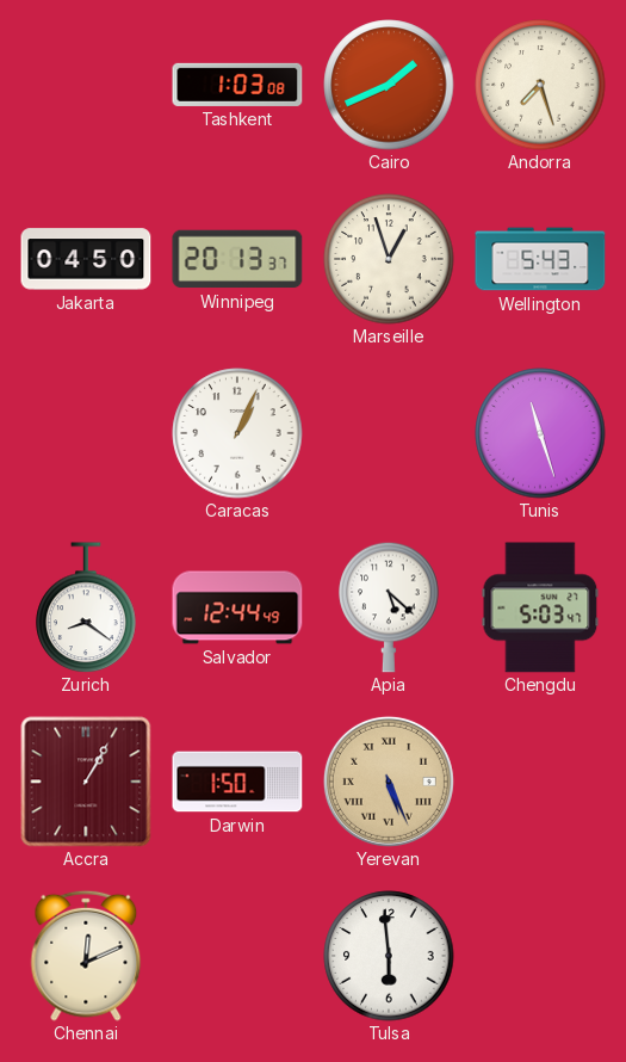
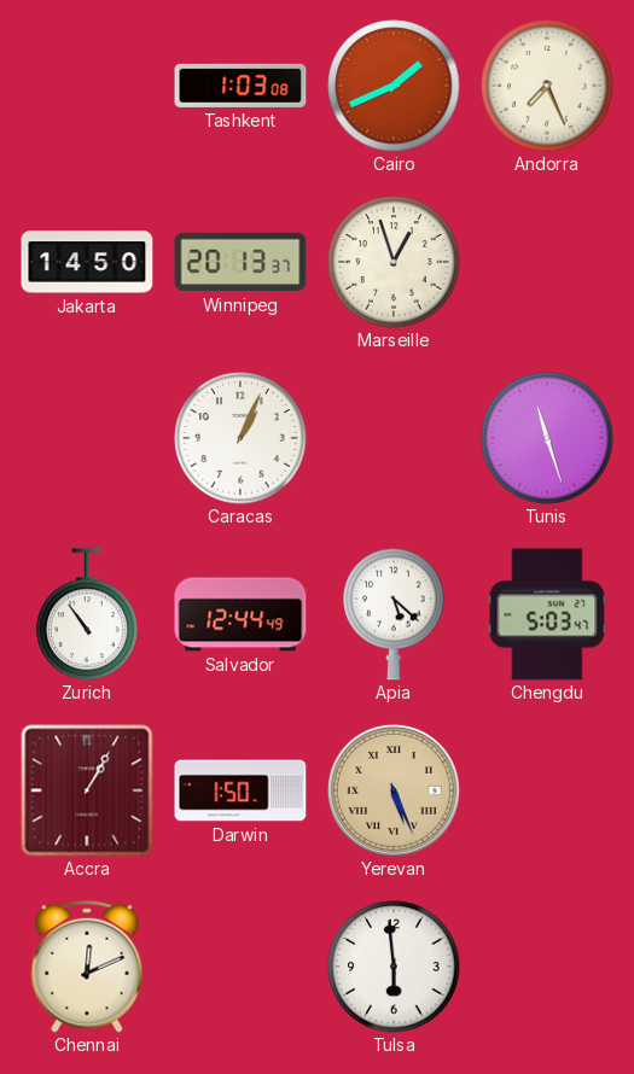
Andorra: 7:27 -> 7:26 (547, 86)
Jakarta: 04:50 -> 14:50 (87, 262)
Wellington: 5:43 -> none (540, 259)
Zurich: 8:21 -> 10:54 (87, 614)
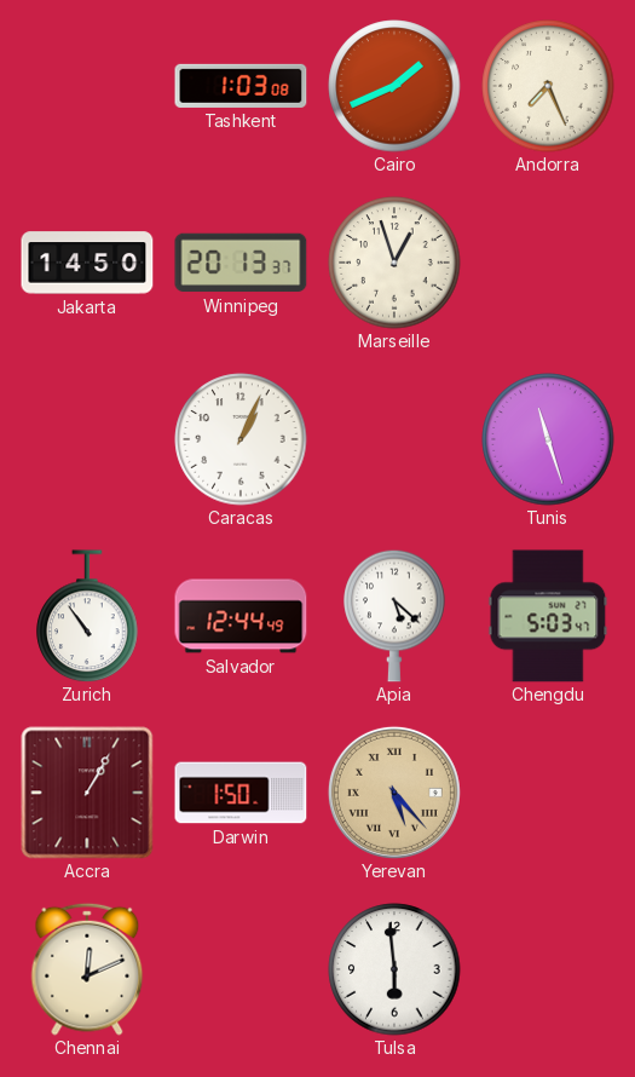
Yerevan: 5:26 -> 5:23 (394, 793)
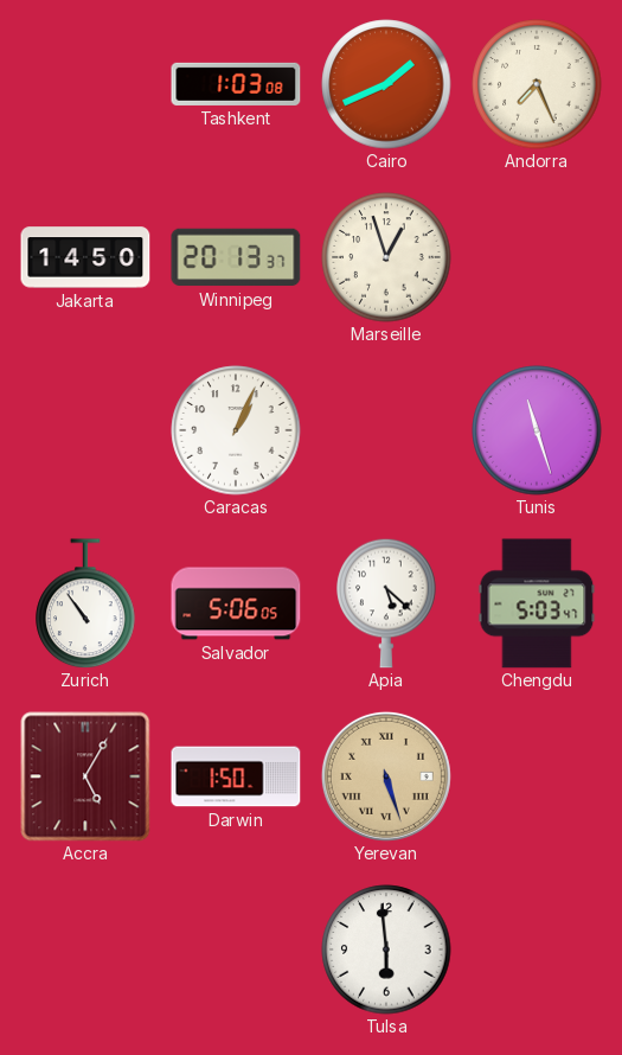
Salvador: 12:44 -> 5:06 (236, 603)
Accra: 1:05 -> 5:05 (85, 776)
Yerevan: 5:23 -> 5:27 (386, 776)
Chennai: 12:11 -> none (87, 969)
